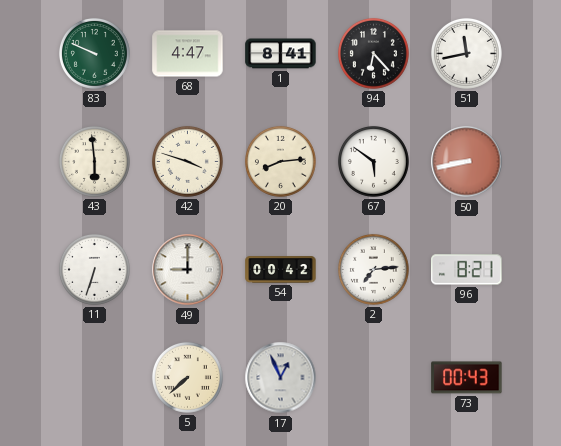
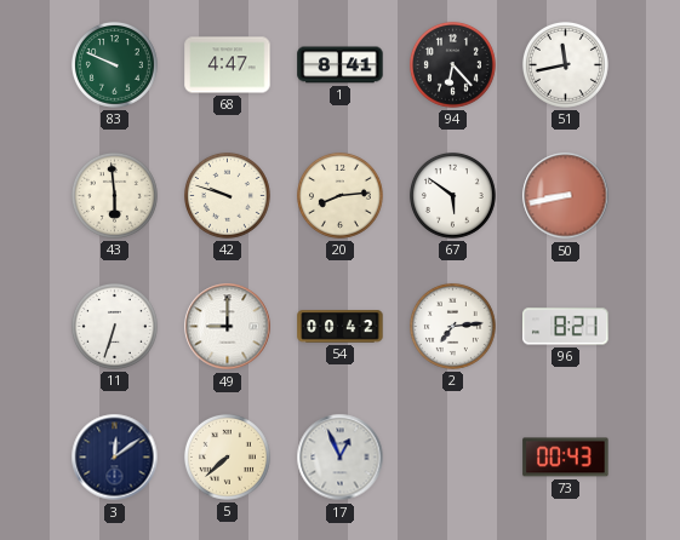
42: 3:48 -> 9:48 (227, 195)
3: none -> 12:09 (115, 458)
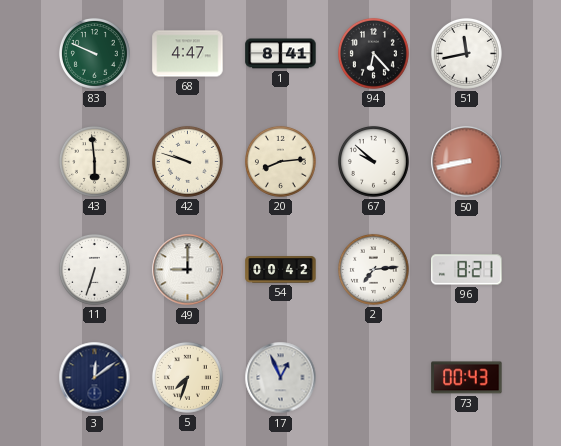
67: 5:51 -> 9:52 (373, 161)
5: 7:38 -> 7:33 (187, 377)
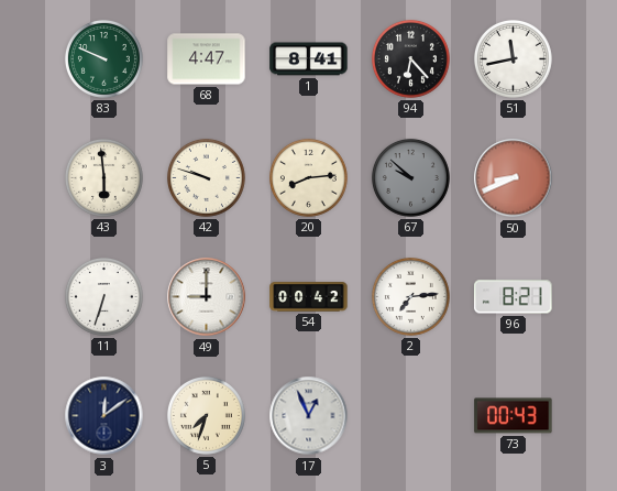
67 dial: white -> grey (410, 177)
50: 8:43 -> 8:41 (514, 178)
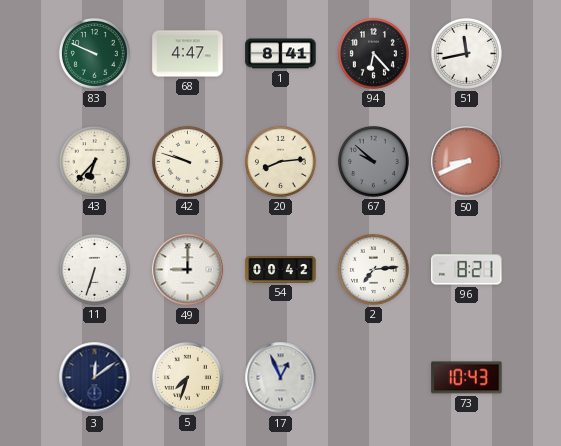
43: 5:59 -> 6:37 (94, 161)
73: 00:43 -> 10:43 (467, 378)
